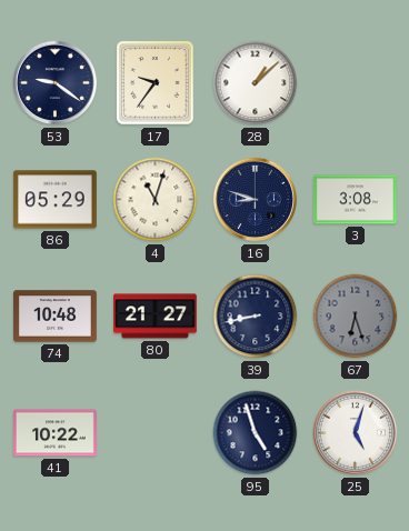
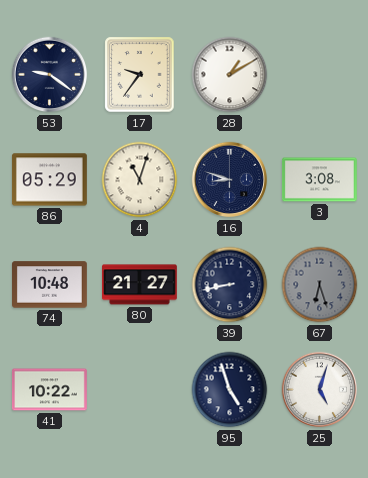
28: 1:08 -> 1:10 (230, 75)
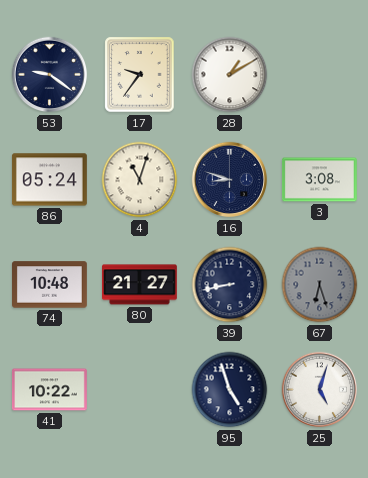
86: 05:29 -> 05:24 (49, 180)
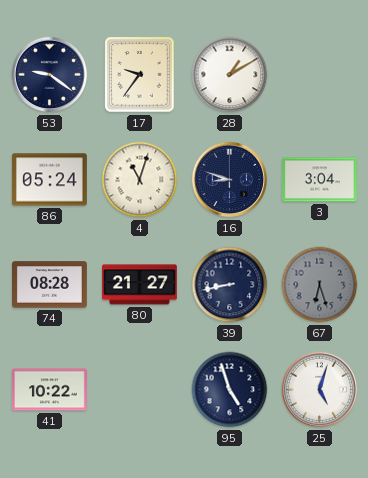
3: 3:08 -> 3:04 (320, 180)
74: 10:48 -> 08:28 (50, 285)
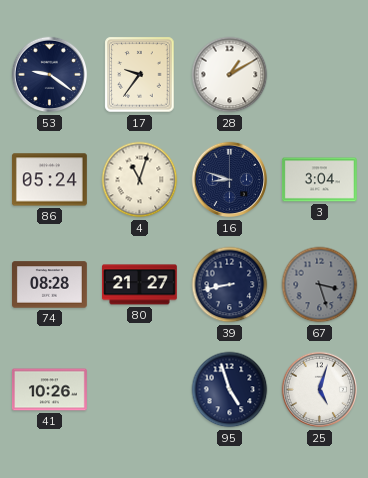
67: 6:27 -> 3:27 (320, 285)
41: 10:22 -> 10:26 (50, 390)
